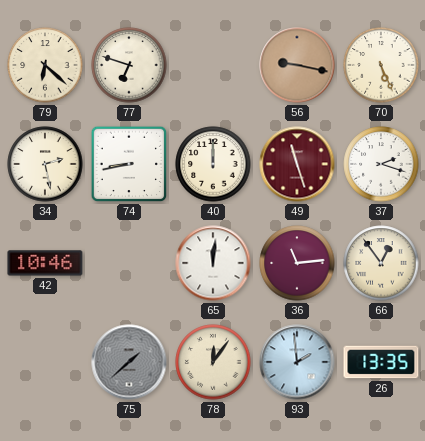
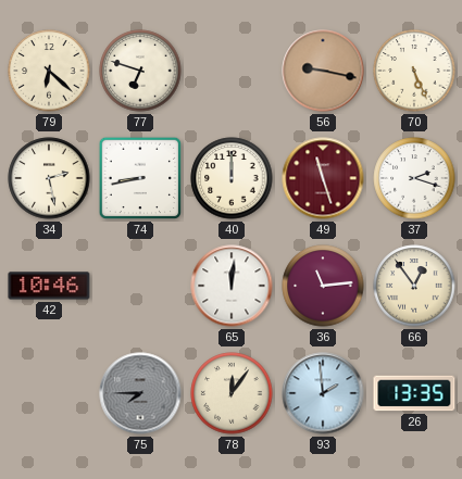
75: 1:38 -> 7:45 (140, 393)
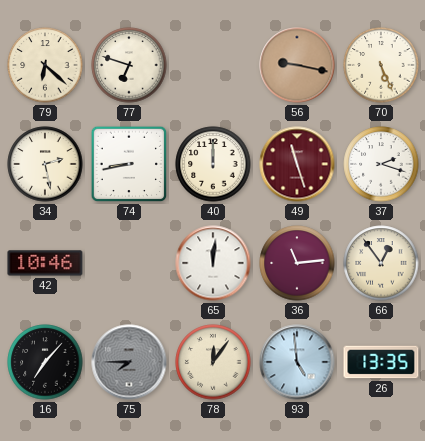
16: none -> 7:07 (45, 362)
93: 1:59 -> 4:59 (297, 362)
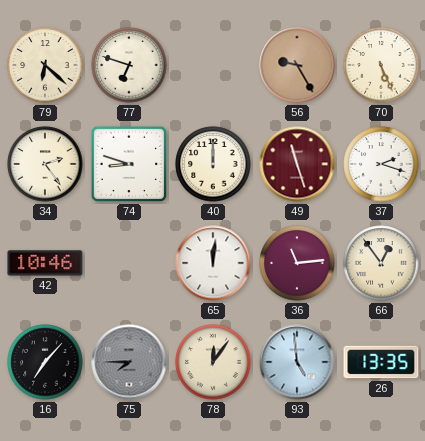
56: 9:17 -> 9:25 (297, 65)
34: 2:28 -> 2:24 (45, 164)
74: 8:43 -> 8:48 (129, 164)
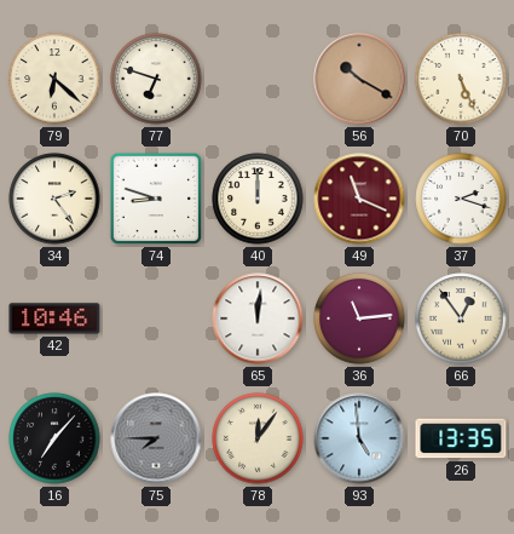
56: 9:25 -> 10:20 (359, 79)
49: 11:27 -> 11:19 (359, 199)
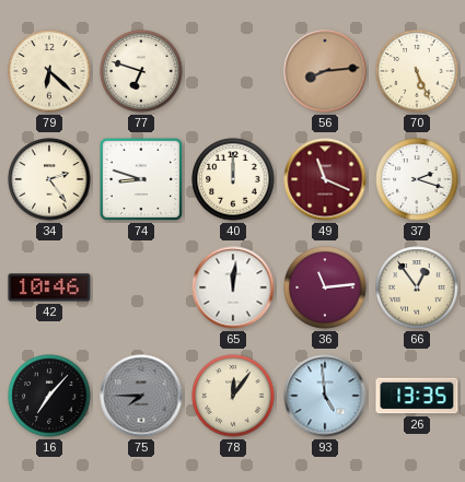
56: 10:20 -> 8:14 (325, 71)
